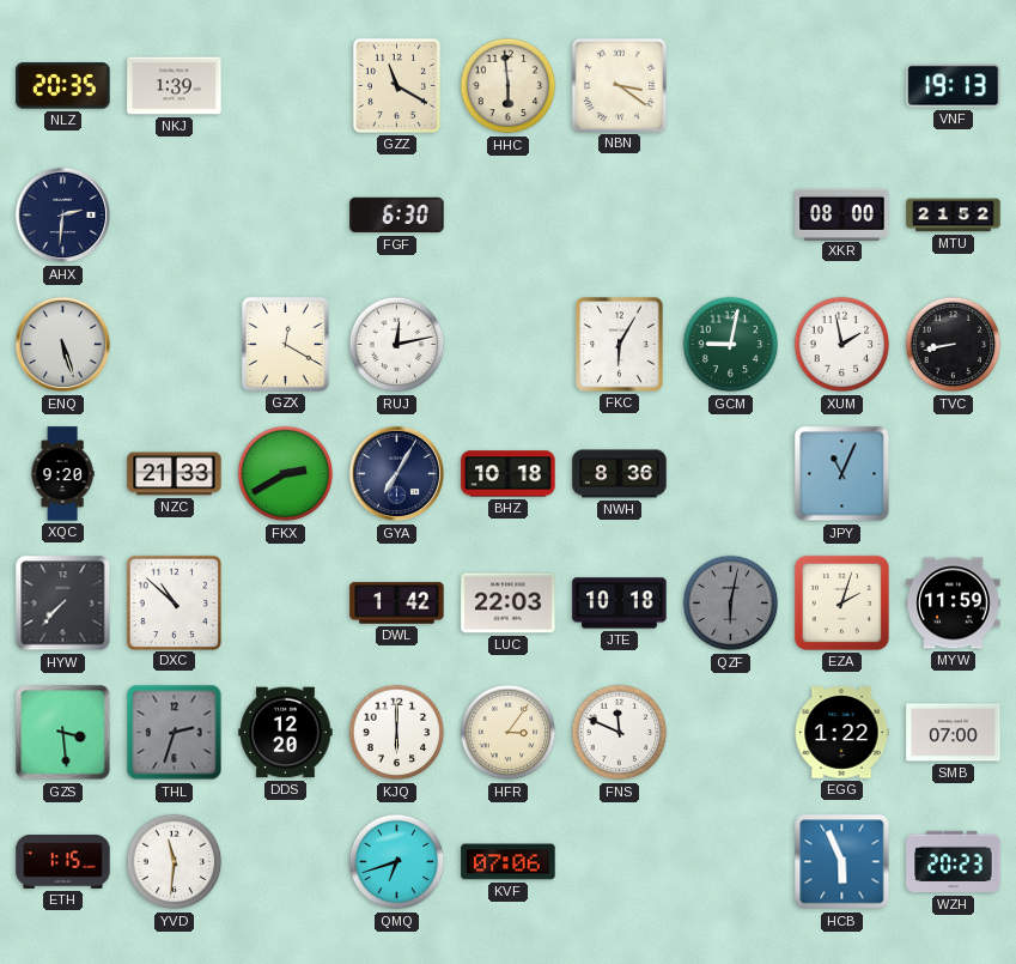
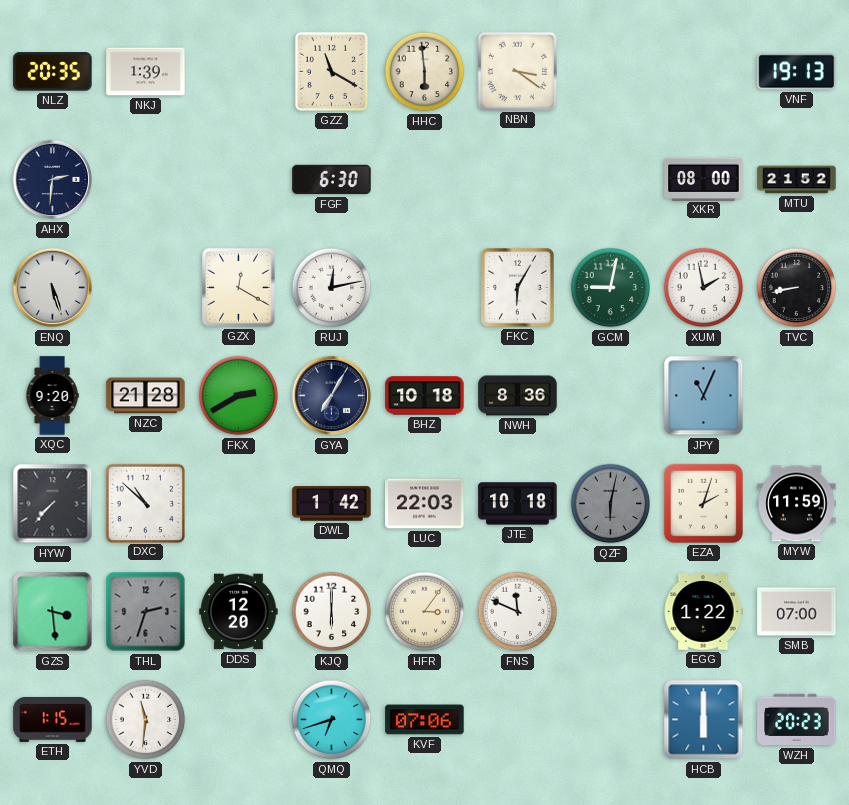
NZC: 21:33 -> 21:28 (146, 396)
HCB: 5:56 -> 6:00 (704, 720)
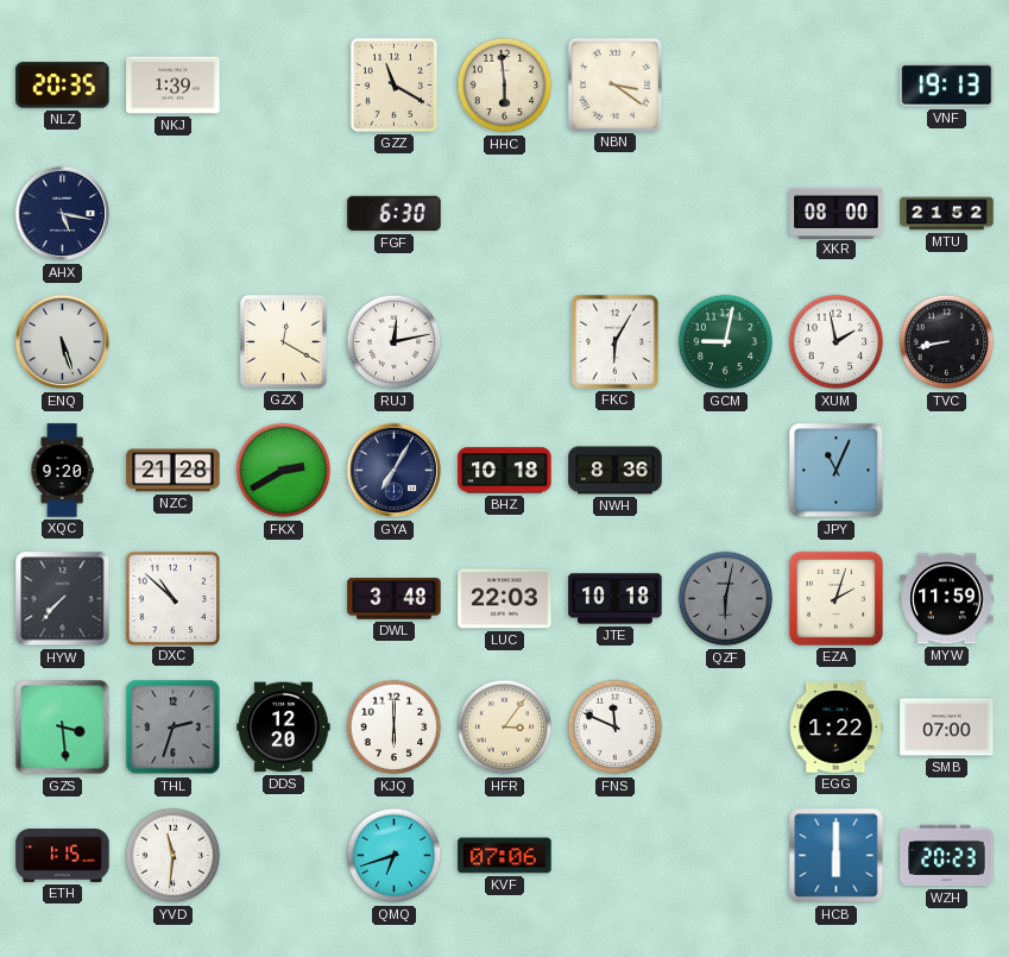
AHX: 2:31 -> 5:17 (63, 214)
DWL: 1:42 -> 3:48 (395, 599)
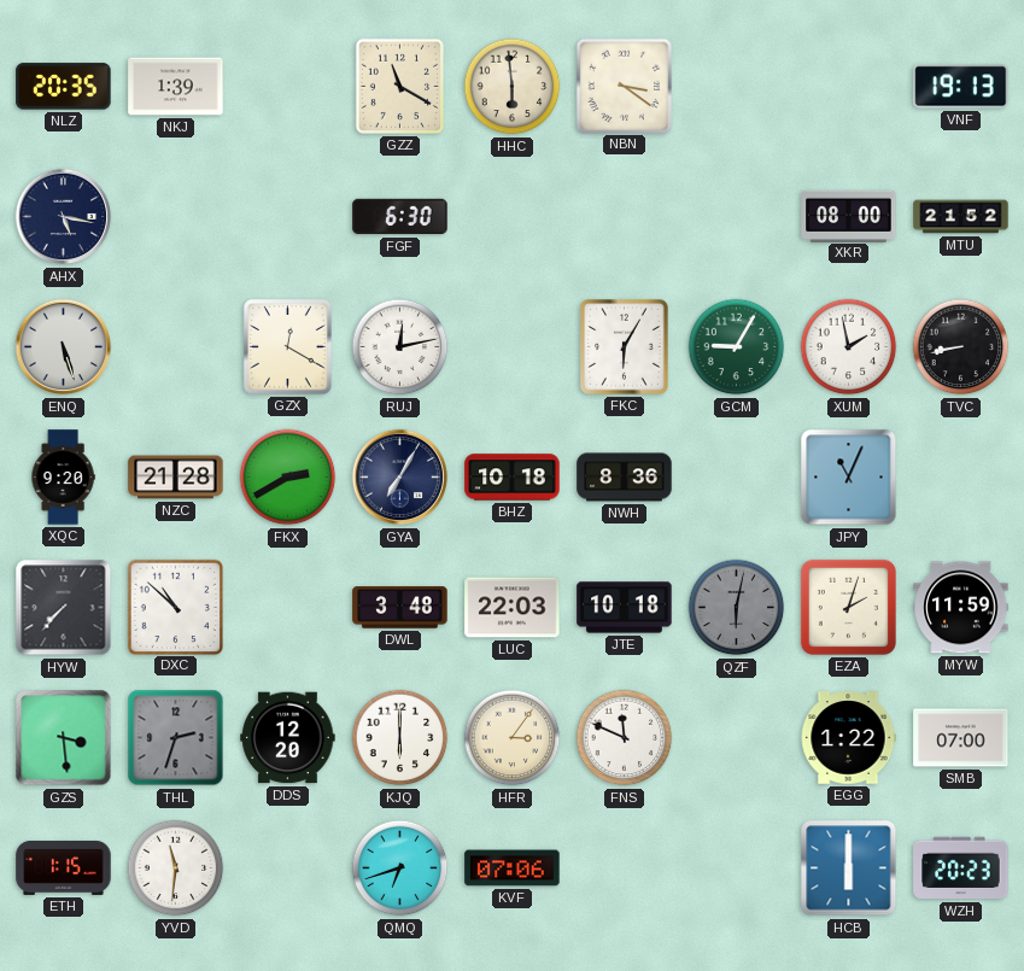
GCM: 9:02 -> 9:05 (737, 347)
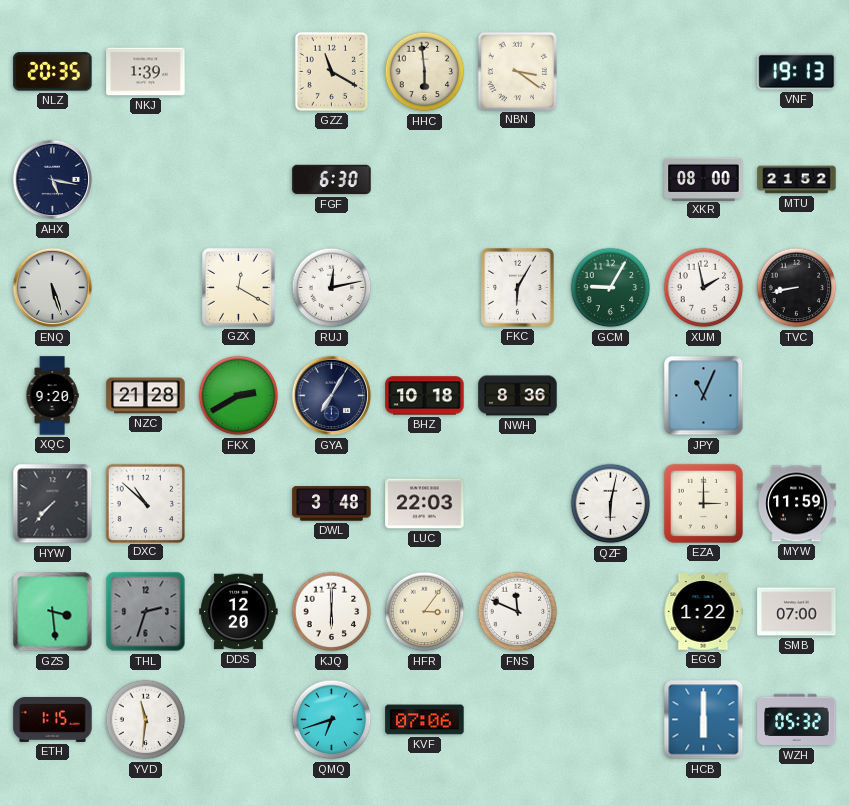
JTE: 10:18 -> none (625, 608)
QZF dial: grey -> white (611, 504)
EZA: 2:03 -> 3:00 (703, 503)
WZH: 20:23 -> 05:32 (797, 720)
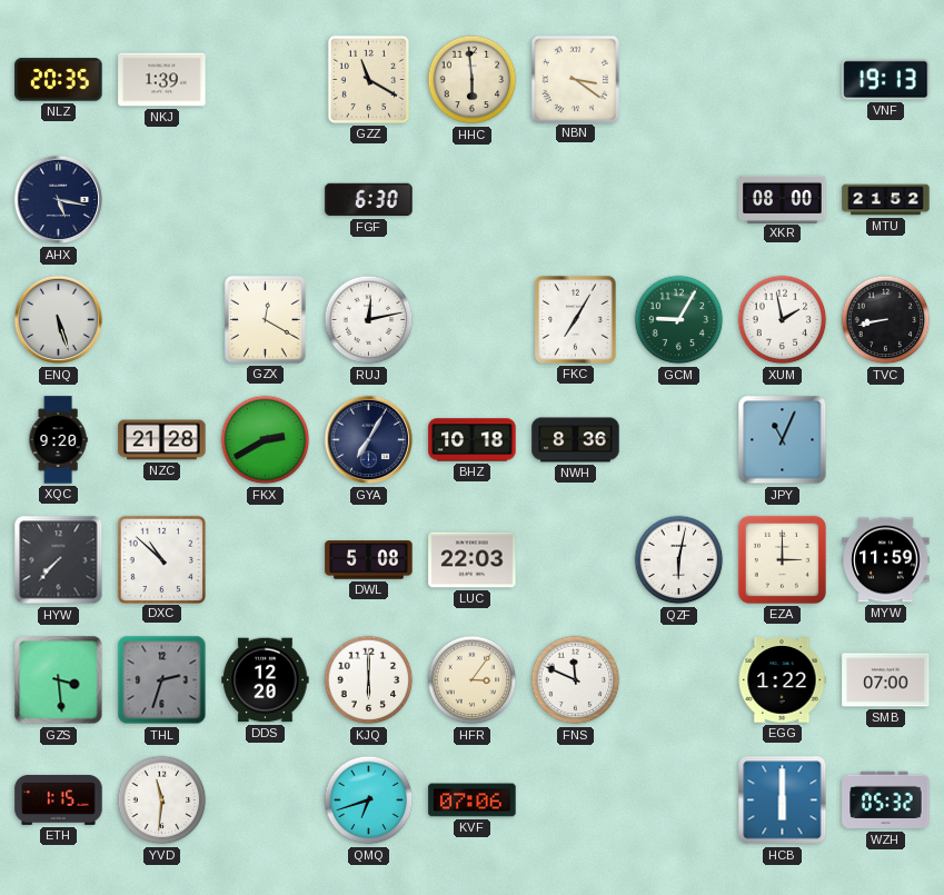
FKC: 6:05 -> 7:05 (576, 320)
DWL: 3:48 -> 5:08 (369, 560)
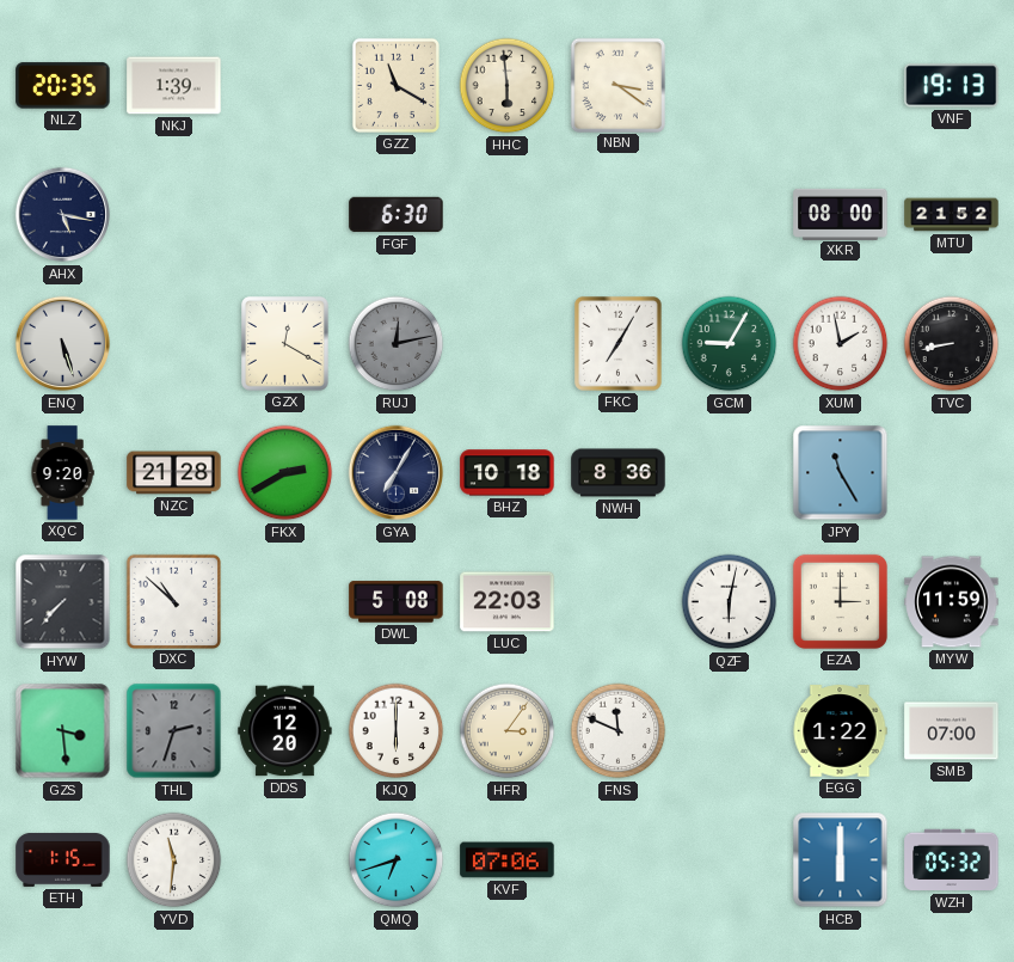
RUJ dial: white -> grey (397, 344)
JPY: 11:04 -> 11:25 (841, 473)
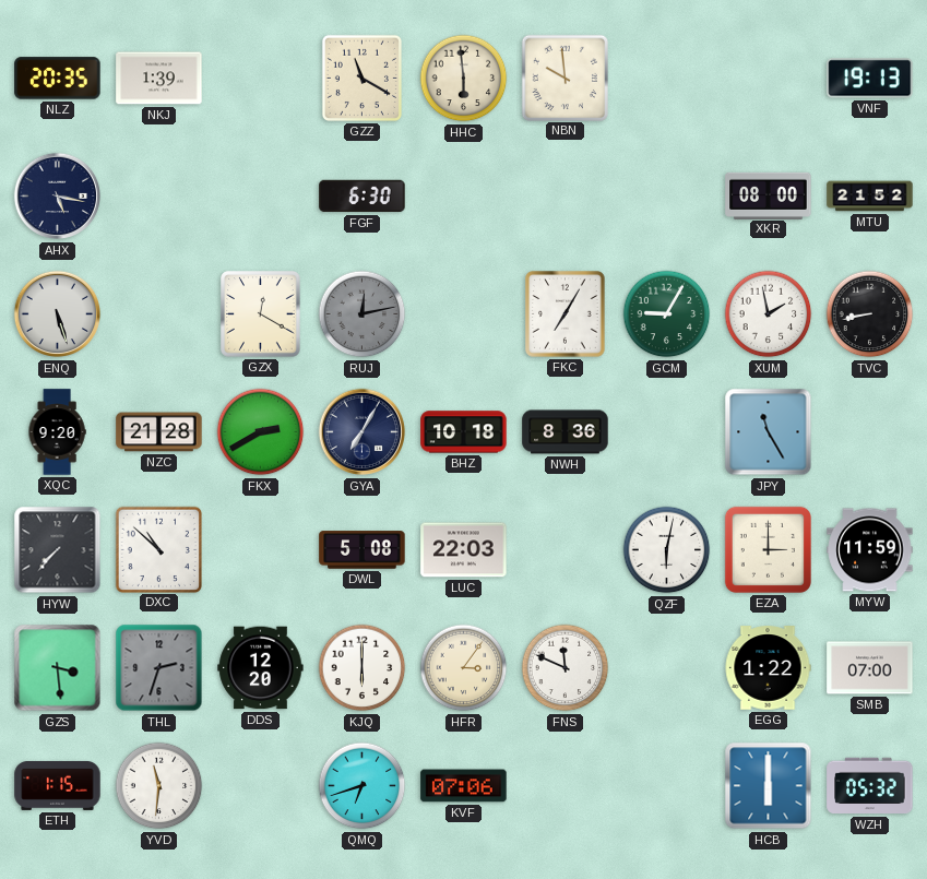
NBN: 3:21 -> 9:59 (564, 78)
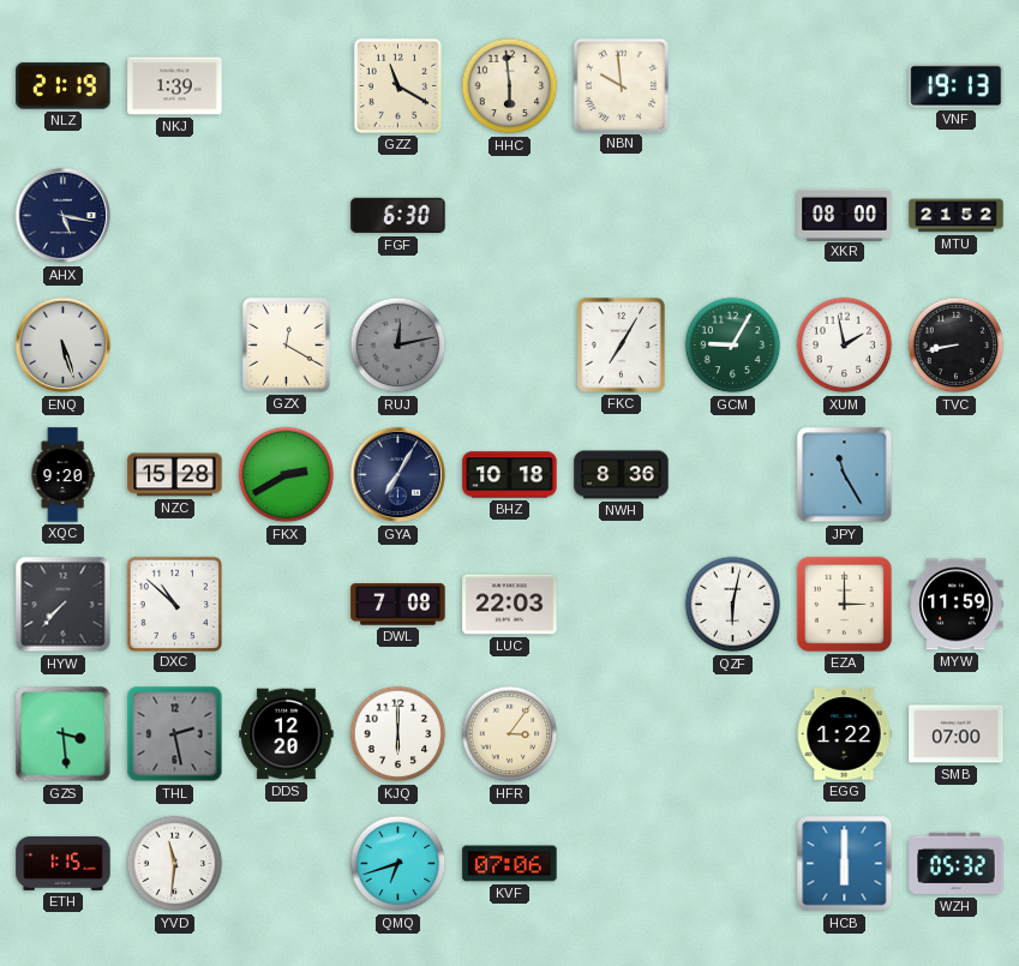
NLZ: 20:35 -> 21:19 (64, 86)
NZC: 21:28 -> 15:28 (175, 475)
DWL: 5:08 -> 7:08 (398, 605)
THL: 2:33 -> 2:28 (175, 734)
FNS: 11:49 -> none (566, 668)
